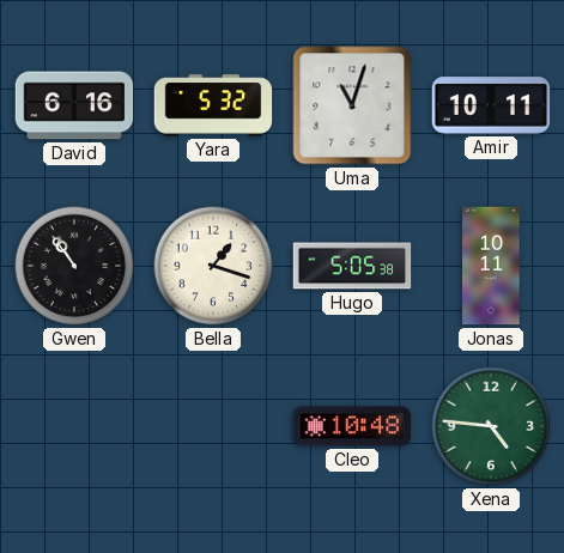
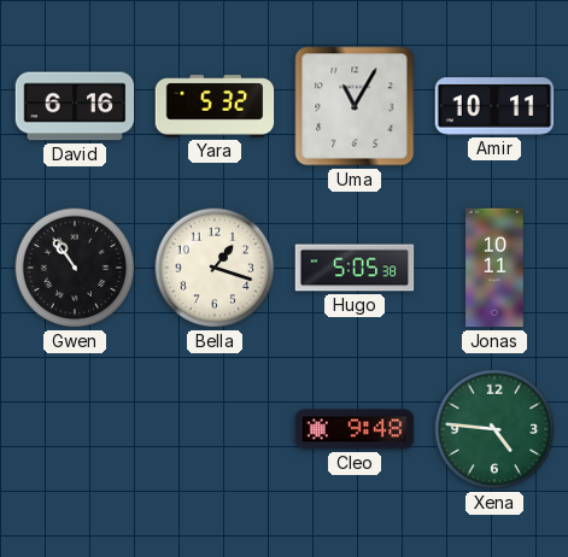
Uma: 11:03 -> 11:05 (355, 106)
Cleo: 10:48 -> 9:48 (355, 429)
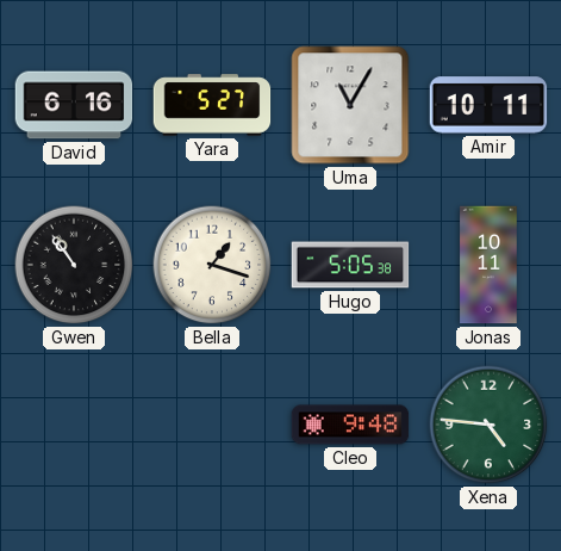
Yara: 5:32 -> 5:27 (212, 105)
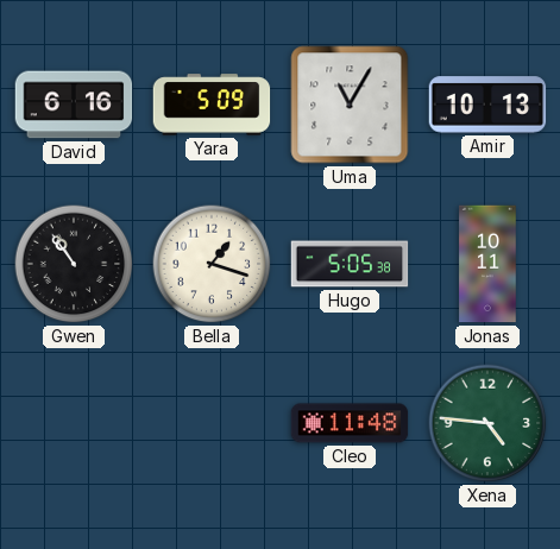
Yara: 5:27 -> 5:09 (212, 105)
Amir: 10:11 -> 10:13 (487, 105)
Cleo: 9:48 -> 11:48 (350, 423)
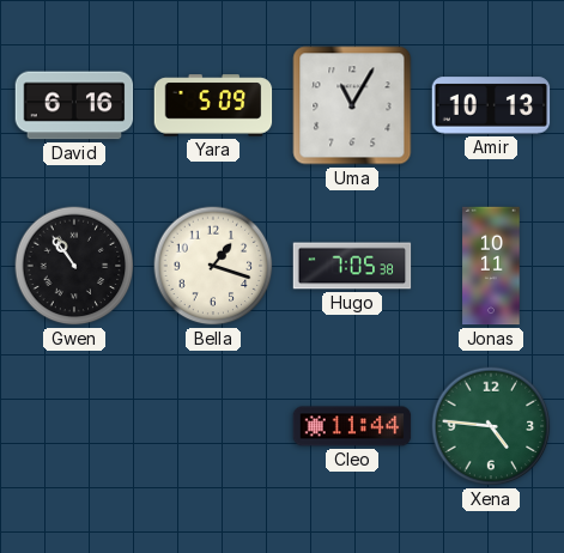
Hugo: 5:05 -> 7:05 (352, 266)
Cleo: 11:48 -> 11:44 (352, 426)
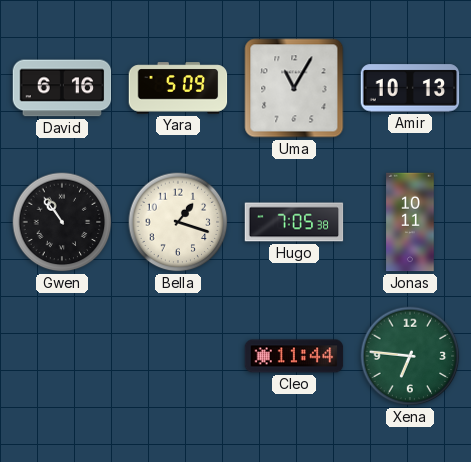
Xena: 4:46 -> 6:46 (410, 356)
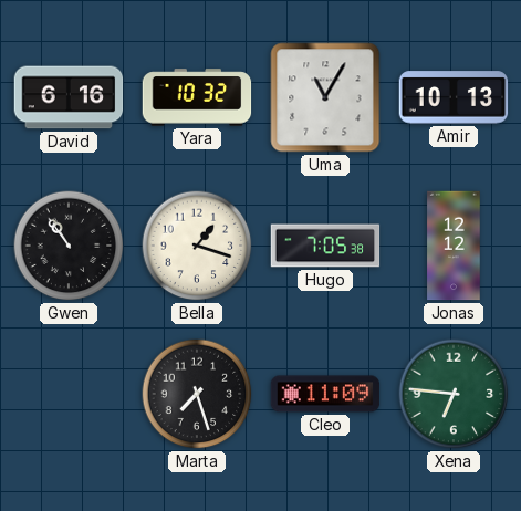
Yara: 5:09 -> 10:32 (197, 97)
Jonas: 10:11 -> 12:12 (454, 246)
Marta: none -> 7:27 (197, 394)
Cleo: 11:44 -> 11:09 (325, 394)
